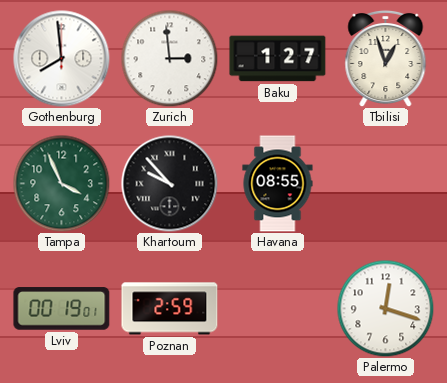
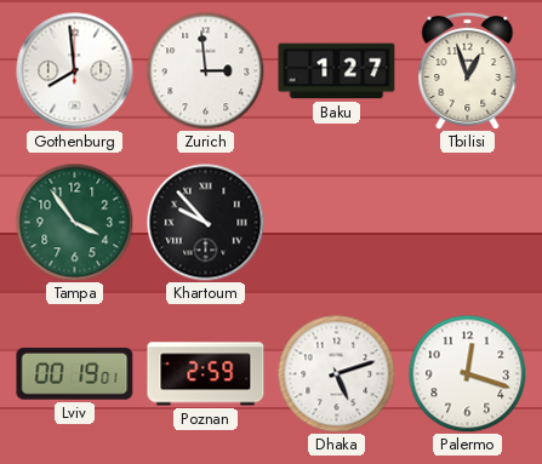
Tampa: 3:56 -> 3:54 (74, 222)
Havana: 08:55 -> none (278, 184)
Dhaka: none -> 5:12 (336, 373)
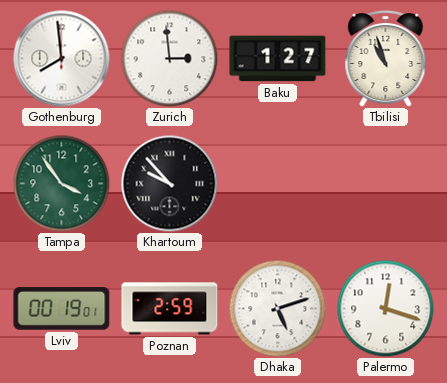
Tbilisi: 12:57 -> 10:57 (386, 58)
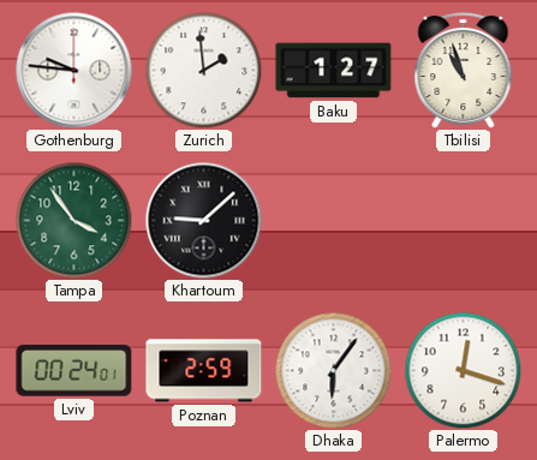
Gothenburg: 7:59 -> 9:46 (74, 71)
Zurich: 2:59 -> 1:59 (203, 70)
Khartoum: 9:53 -> 9:08 (204, 221)
Lviv: 00:19 -> 00:24 (74, 371)
Dhaka: 5:12 -> 6:06 (333, 370)
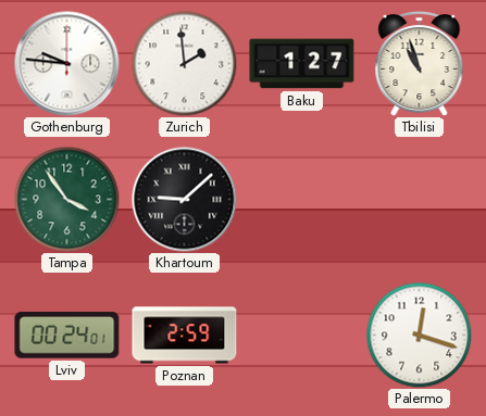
Dhaka: 6:06 -> none (333, 370)
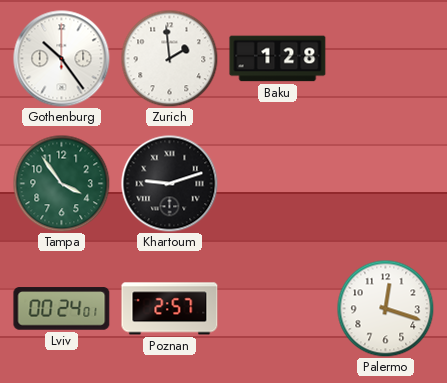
Gothenburg: 9:46 -> 10:24 (62, 59)
Baku: 1:27 -> 1:28 (278, 59)
Tbilisi: 10:57 -> none (420, 63)
Khartoum: 9:08 -> 9:12 (170, 184)
Poznan: 2:59 -> 2:57 (170, 309)
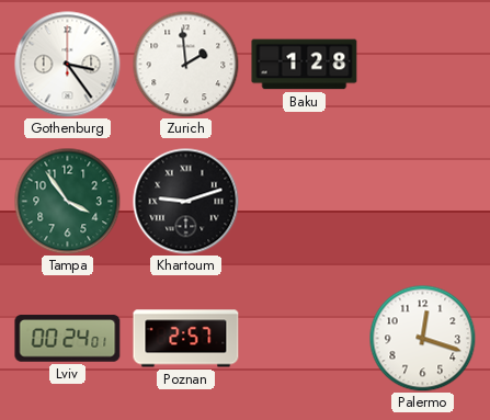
Gothenburg: 10:24 -> 3:24 (68, 65)
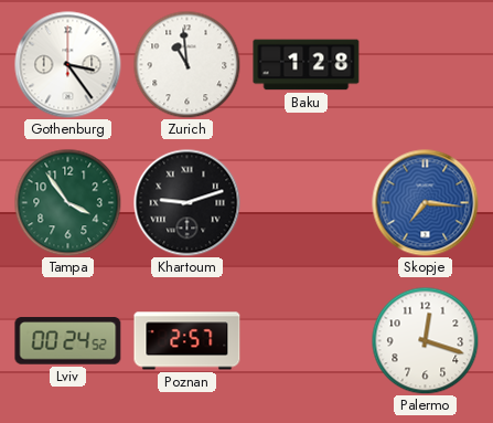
Zurich: 1:59 -> 10:59 (186, 64)
Skopje: none -> 7:16 (426, 203)
Lviv: 00:24:01 -> 00:24:52 (68, 341)
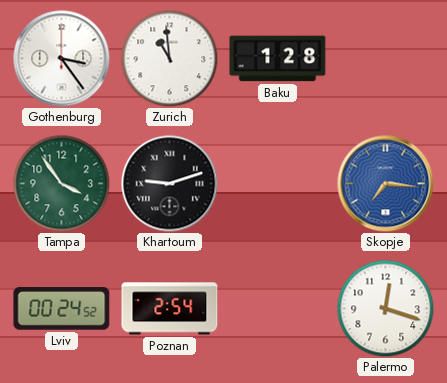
Poznan: 2:57 -> 2:54 (170, 309)
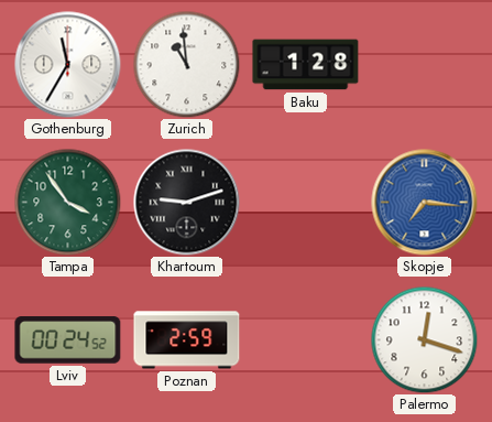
Gothenburg: 3:24 -> 11:35 (68, 65)
Poznan: 2:54 -> 2:59 (187, 340)
